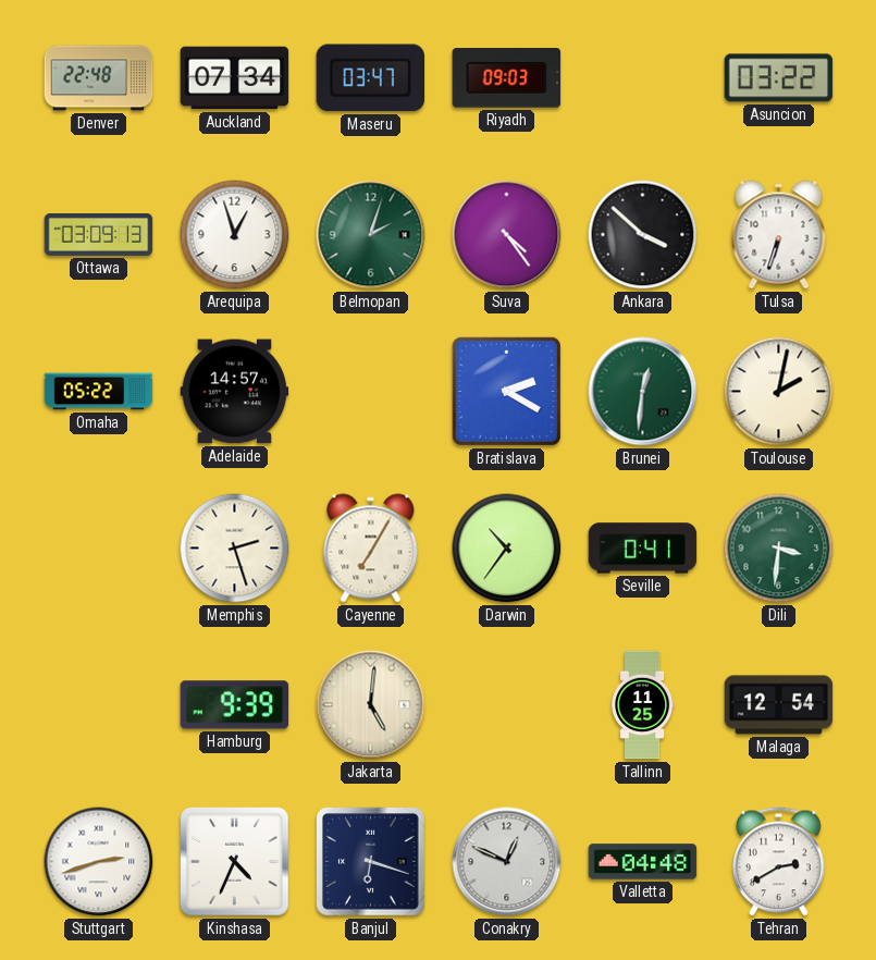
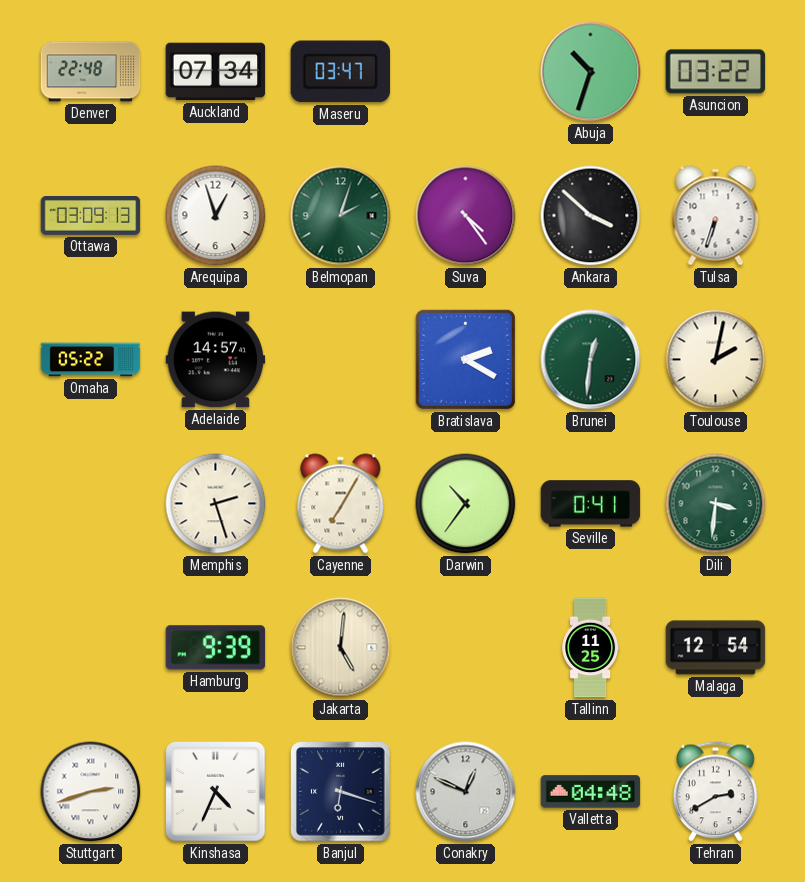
Riyadh: 09:03 -> none (507, 78)
Abuja: none -> 10:33 (591, 72)
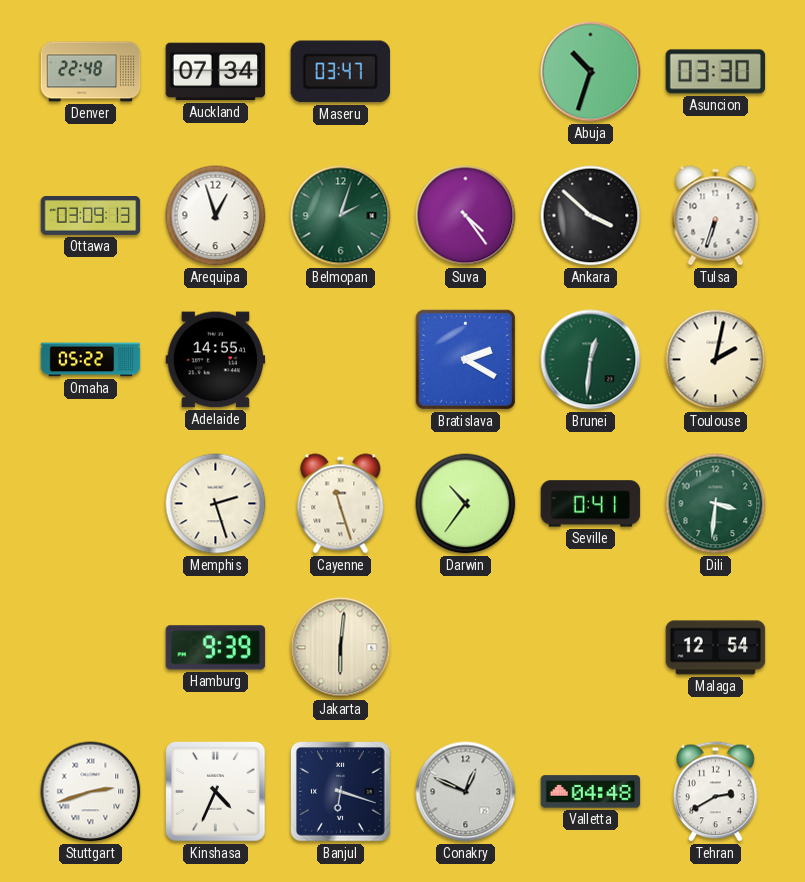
Asuncion: 03:22 -> 03:30 (716, 72)
Adelaide: 14:57 -> 14:55 (216, 360)
Cayenne: 7:05 -> 11:27 (341, 504)
Jakarta: 5:01 -> 6:01 (341, 648)
Tallinn: 11:25 -> none (591, 648)
